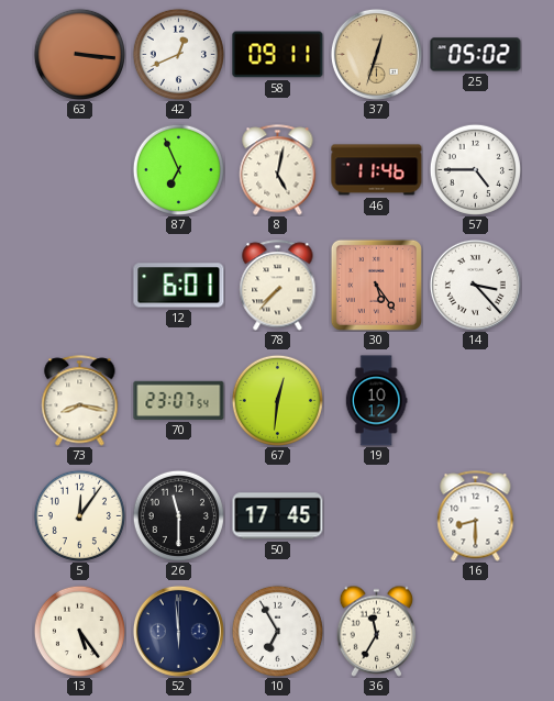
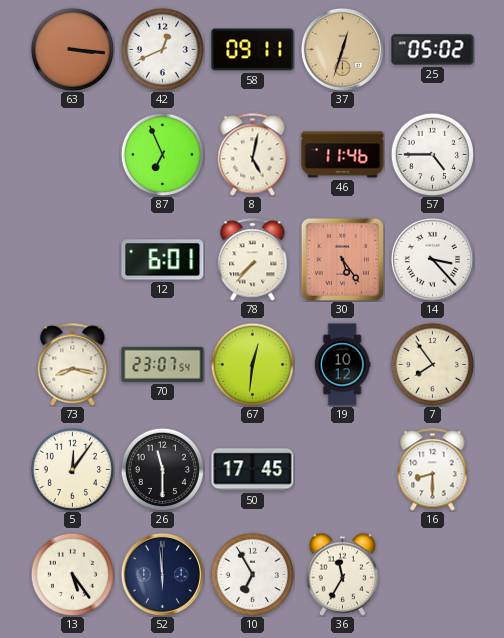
7: none -> 7:54 (432, 364)
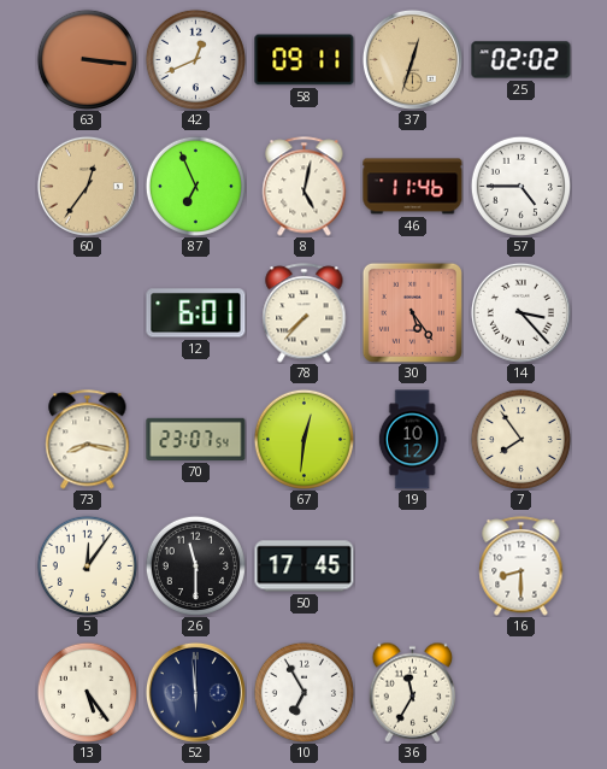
25: 05:02 -> 02:02 (521, 60)
60: none -> 12:36 (87, 186)
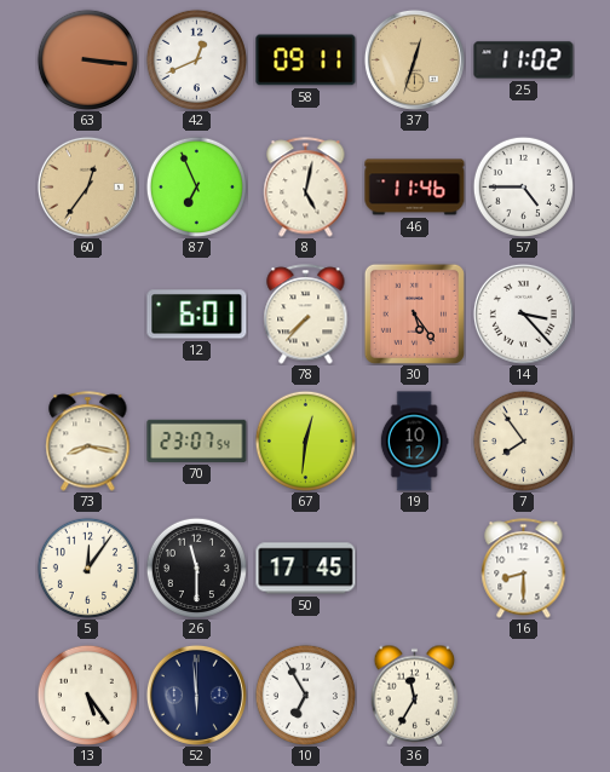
25: 02:02 -> 11:02 (524, 61)
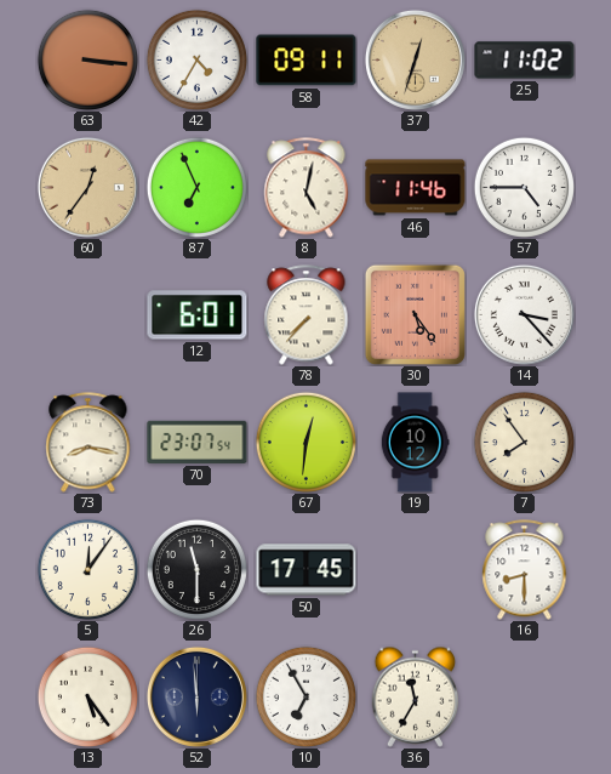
42: 12:41 -> 4:35 (196, 59)
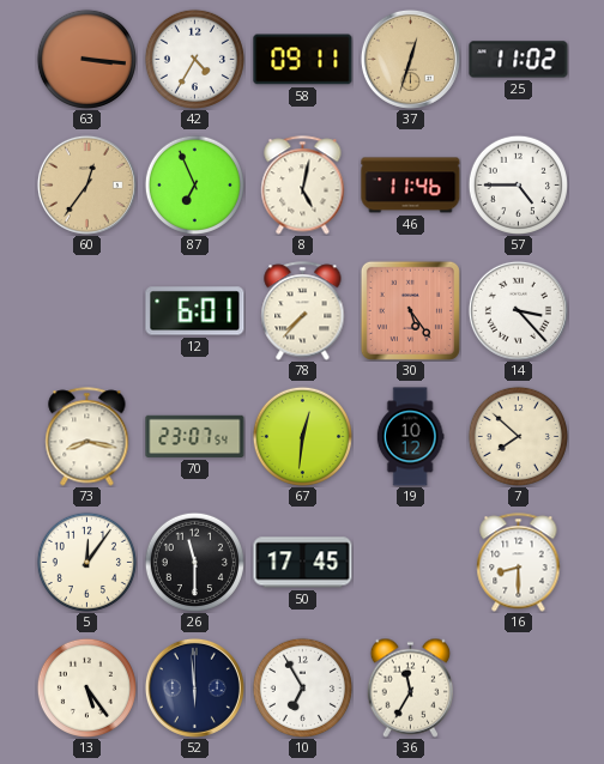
7: 7:54 -> 7:52 (518, 436)
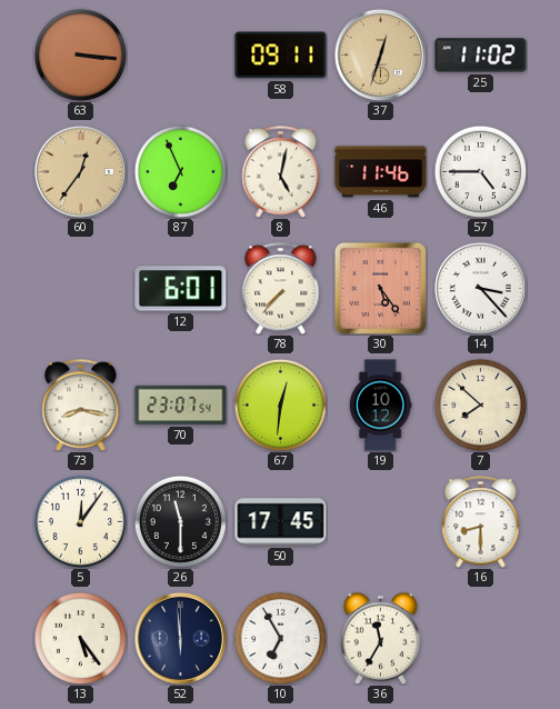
42: 4:35 -> none (194, 59)
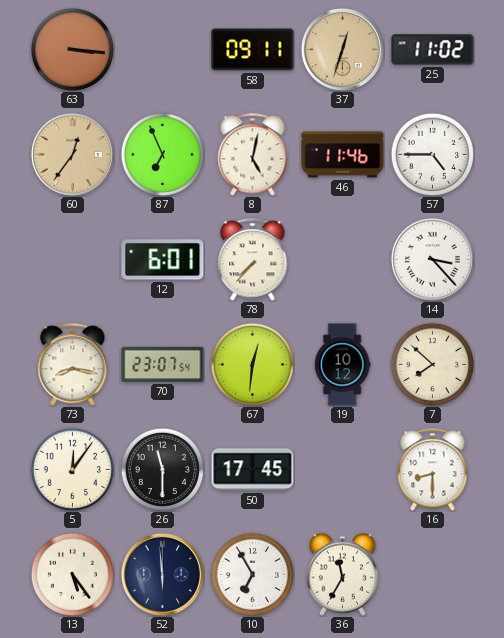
30: 5:24 -> none (380, 288)
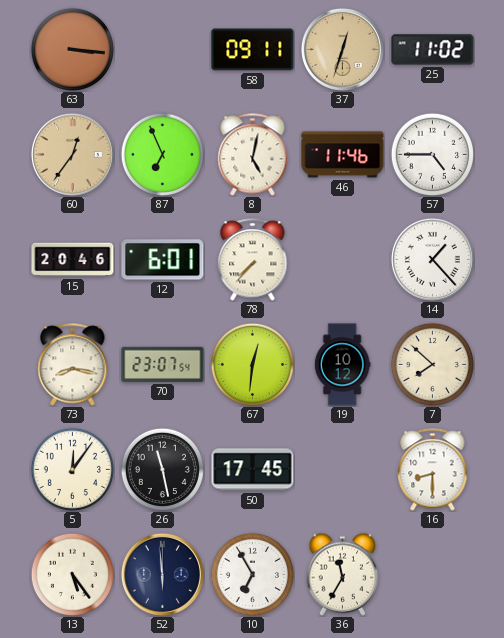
15: none -> 20:46 (73, 260)
14: 3:23 -> 1:23 (432, 259)
26: 11:30 -> 11:28 (162, 469)
